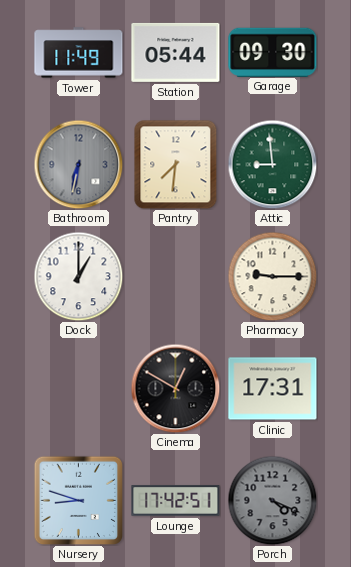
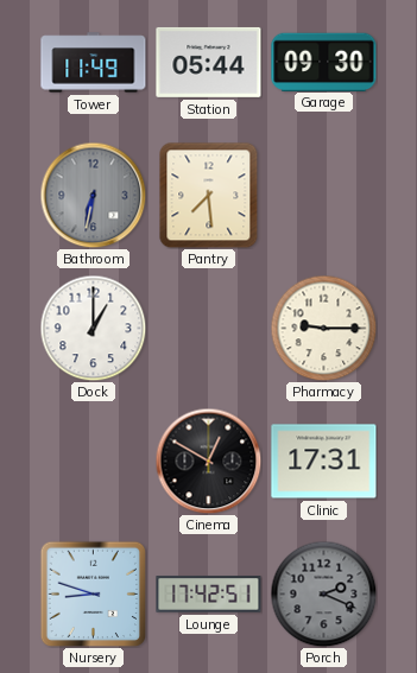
Pantry: 7:31 -> 7:29 (209, 195)
Attic: 8:59 -> none (272, 164)
Porch: 4:19 -> 2:19 (323, 593)
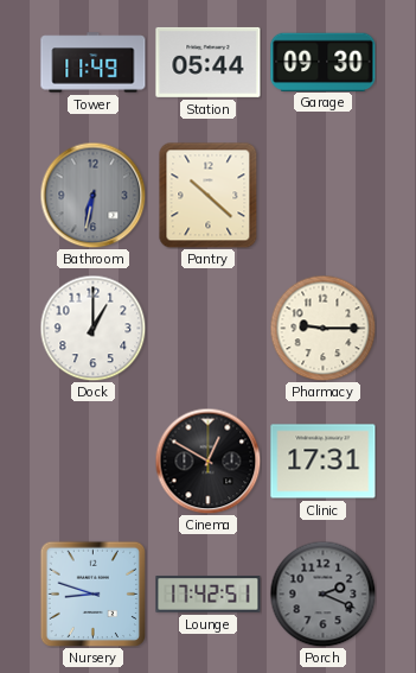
Pantry: 7:29 -> 10:22 (209, 195)
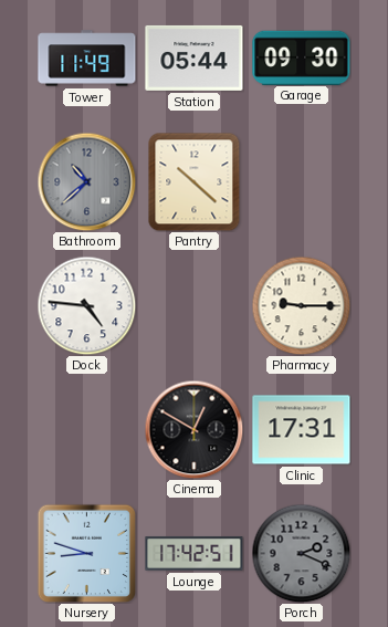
Bathroom: 6:32 -> 10:38 (86, 181)
Dock: 1:00 -> 4:46 (86, 305)
